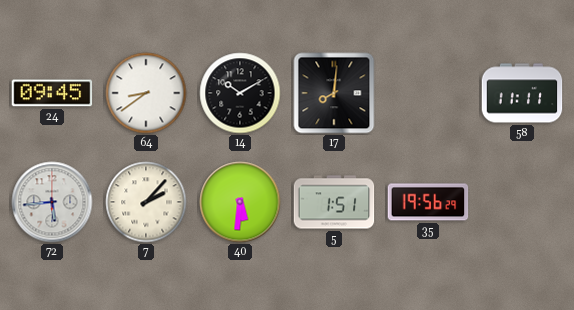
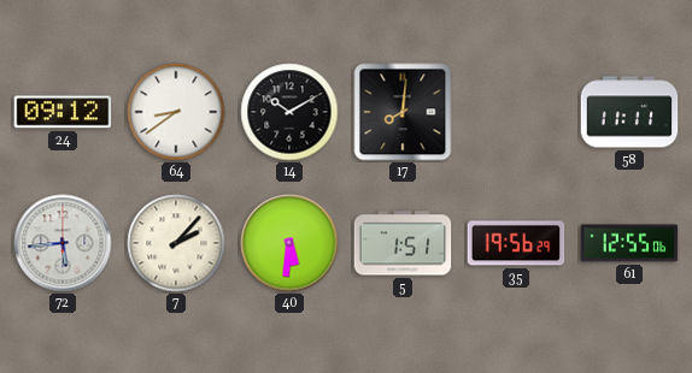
24: 09:45 -> 09:12 (63, 112)
61: none -> 12:55 (629, 243)
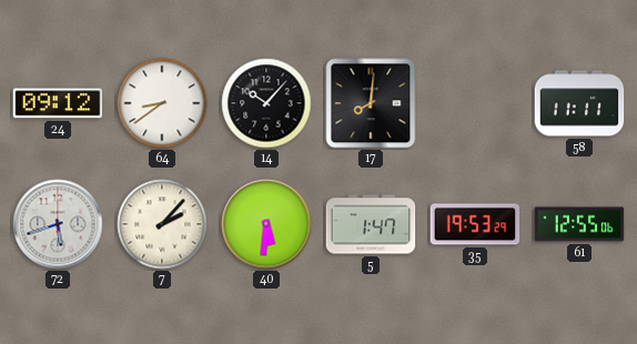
14: 10:10 -> 10:07 (266, 103)
72: 5:44 -> 5:42 (58, 224)
5: 1:51 -> 1:47 (371, 224)
35: 19:56 -> 19:53 (475, 224)
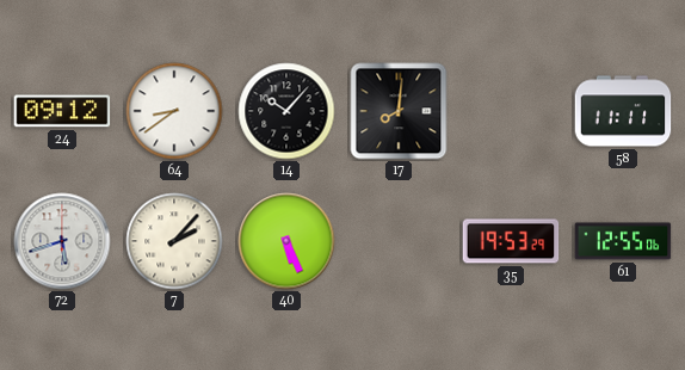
40: 5:31 -> 5:26 (286, 241)
5: 1:47 -> none (371, 224)
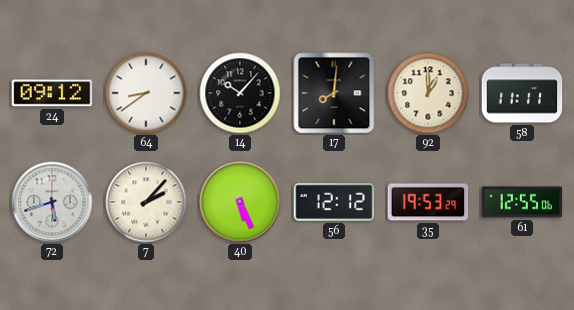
92: none -> 1:00 (428, 93)
56: none -> 12:12 (334, 202)
